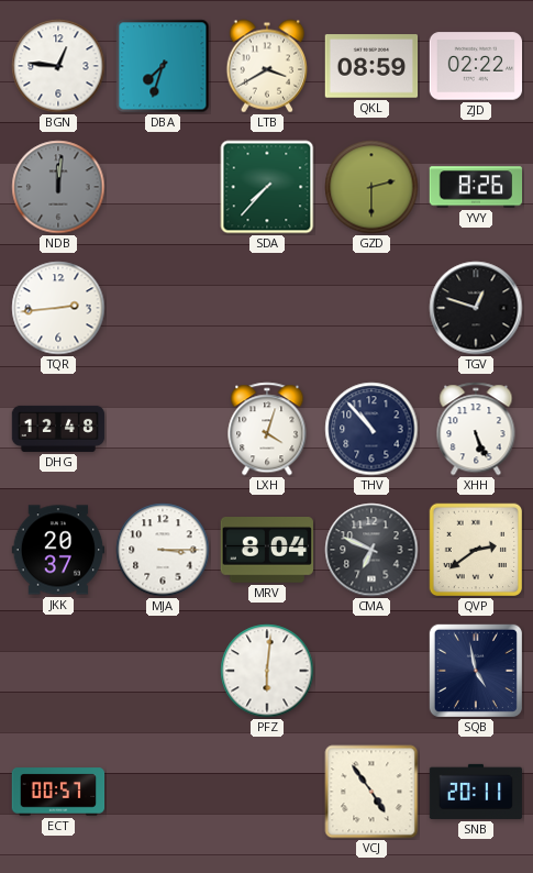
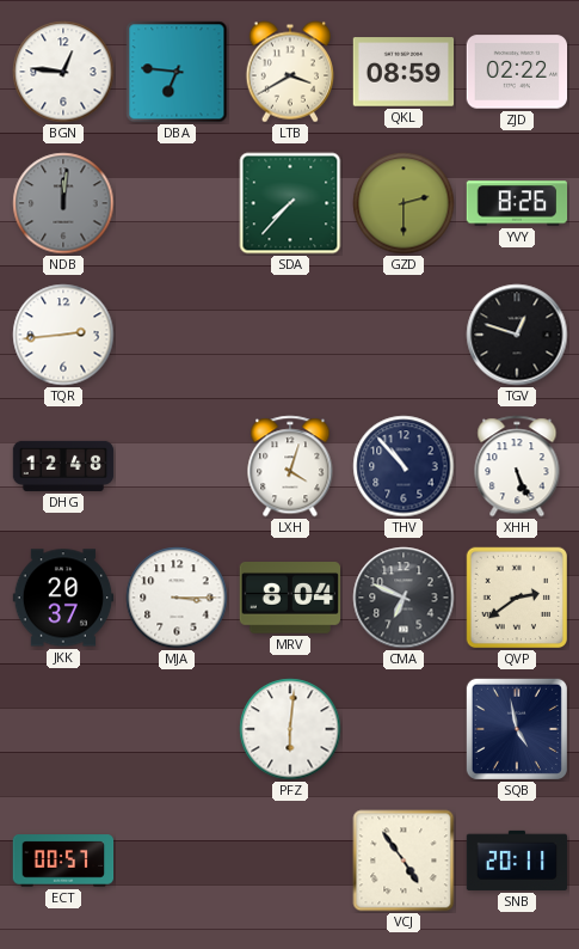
DBA: 7:33 -> 6:46 (177, 72)
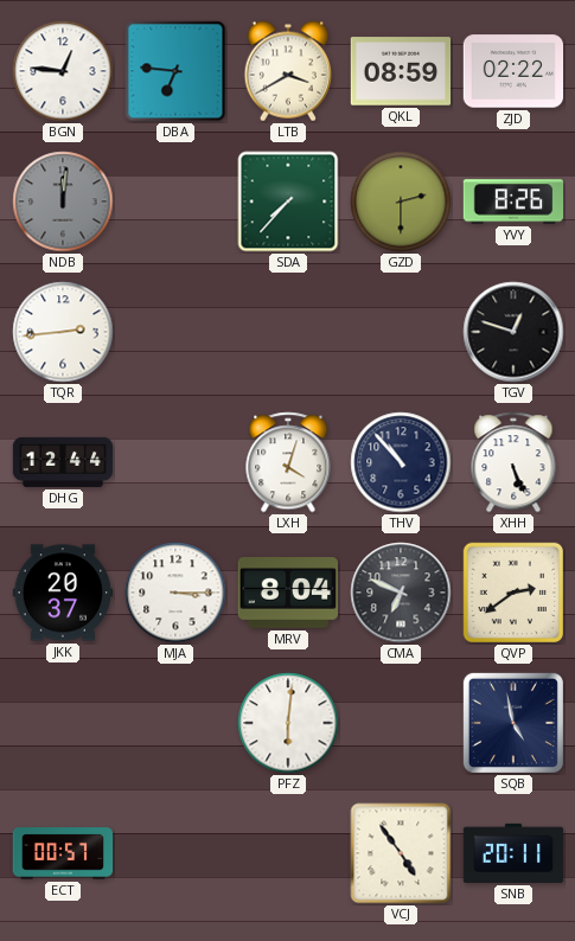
DHG: 12:48 -> 12:44 (63, 462)
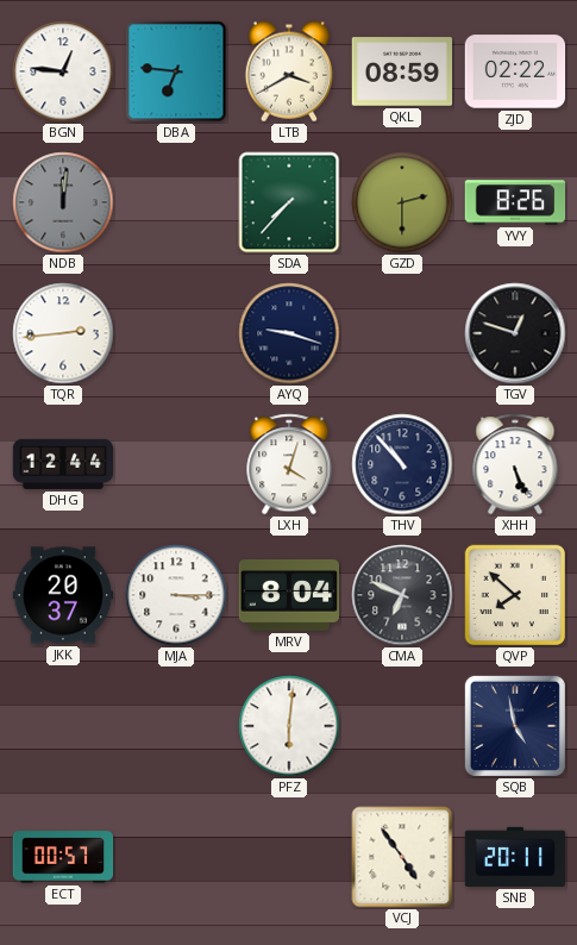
AYQ: none -> 9:18 (289, 333)
QVP: 2:39 -> 7:52 (515, 595)
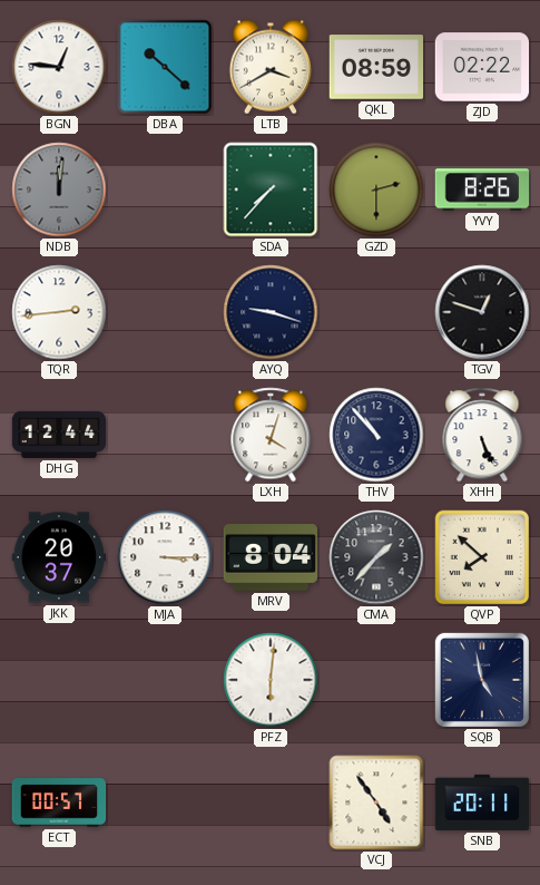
DBA: 6:46 -> 10:22 (165, 67)
CMA: 6:49 -> 1:37 (376, 557)
